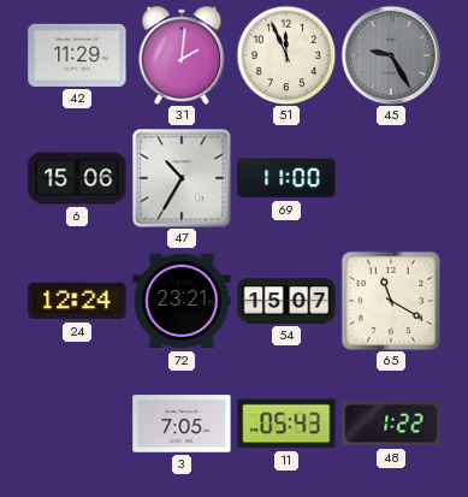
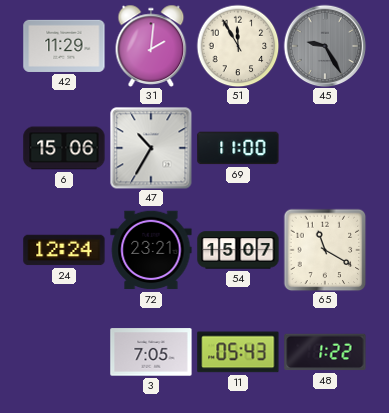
51: 11:56 -> 11:55 (238, 46)
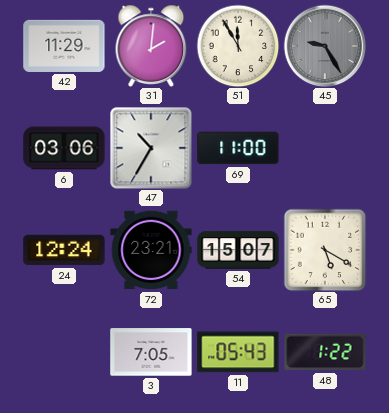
6: 15:06 -> 03:06 (64, 148)
65: 11:20 -> 5:20 (325, 250)
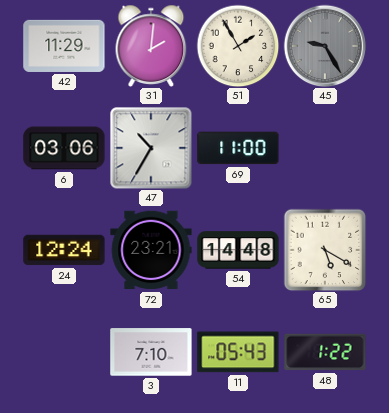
51: 11:55 -> 1:55 (238, 46)
54: 15:07 -> 14:48 (238, 250)
3: 7:05 -> 7:10 (151, 352)
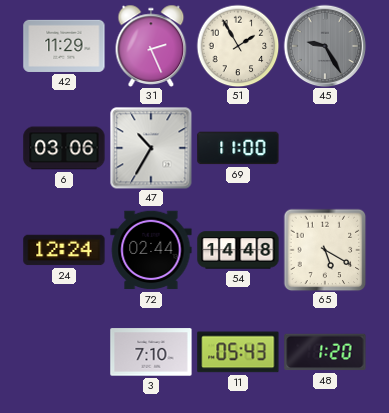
31: 2:01 -> 2:26 (151, 46)
72: 23:21 -> 02:44 (151, 250)
48: 1:22 -> 1:20 (325, 352)
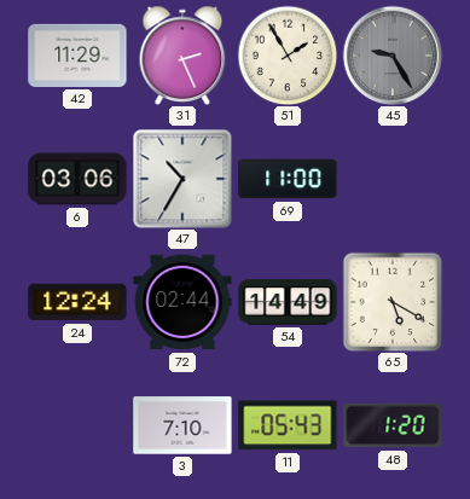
54: 14:48 -> 14:49 (288, 302)
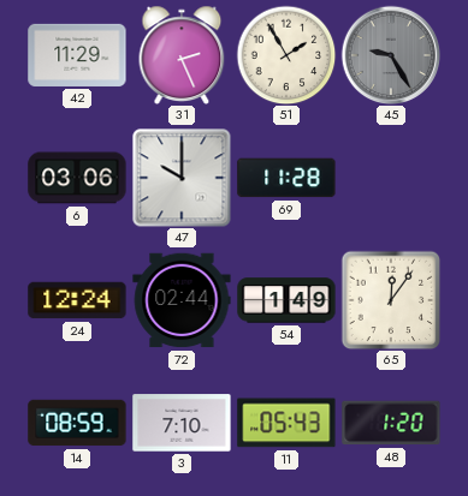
47: 10:35 -> 10:00 (182, 178)
69: 11:00 -> 11:28 (286, 178)
54: 14:49 -> 1:49 (286, 300)
65: 5:20 -> 12:06 (391, 300)
14: none -> 08:59 (77, 423)
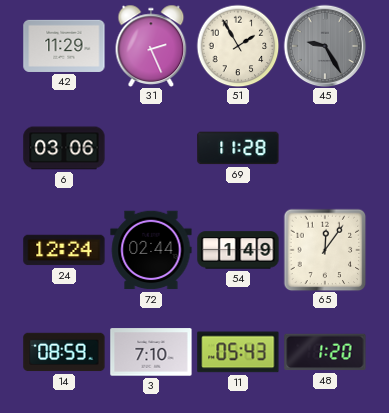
47: 10:00 -> none (182, 178)
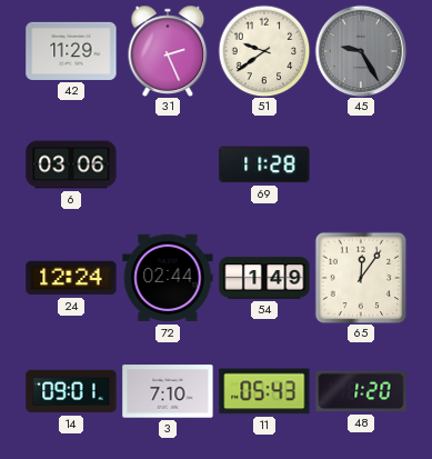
51: 1:55 -> 9:39 (264, 51)
14: 08:59 -> 09:01 (71, 391)
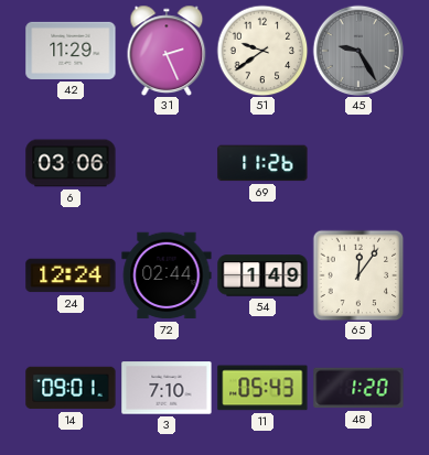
69: 11:28 -> 11:26 (262, 163)
